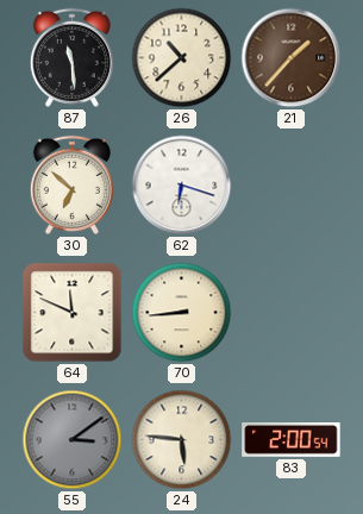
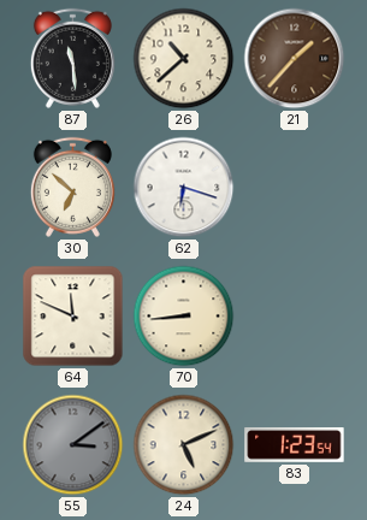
24: 5:46 -> 5:11 (184, 445)
83: 2:00 -> 1:23 (295, 445)
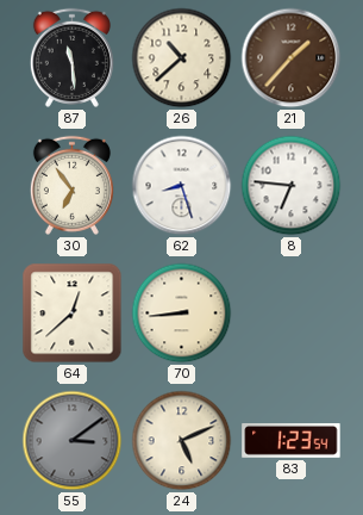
30: 6:52 -> 6:54 (71, 185)
62: 6:18 -> 8:27 (182, 186)
8: none -> 6:46 (292, 186)
64: 11:49 -> 12:38 (73, 314)
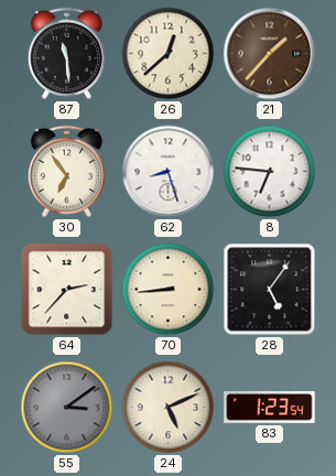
26: 10:38 -> 12:38 (169, 54)
64: 12:38 -> 2:37 (67, 290)
28: none -> 5:06 (270, 290)
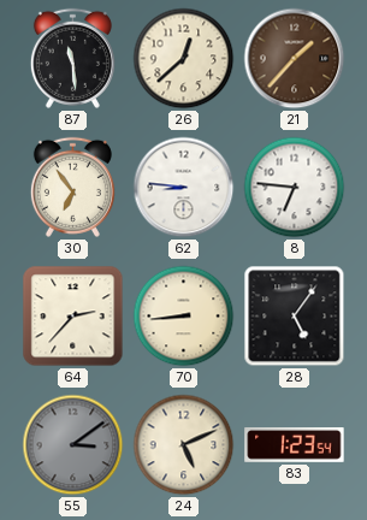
62: 8:27 -> 8:46 (184, 188)
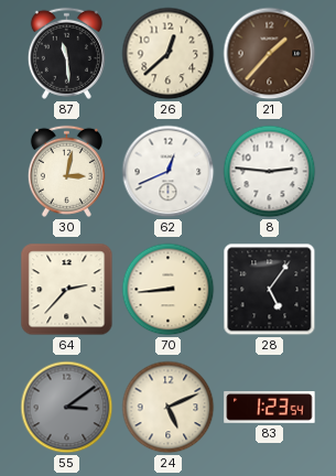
30: 6:54 -> 3:02 (66, 171)
62: 8:46 -> 12:41 (169, 172)
8: 6:46 -> 2:46 (270, 172)
